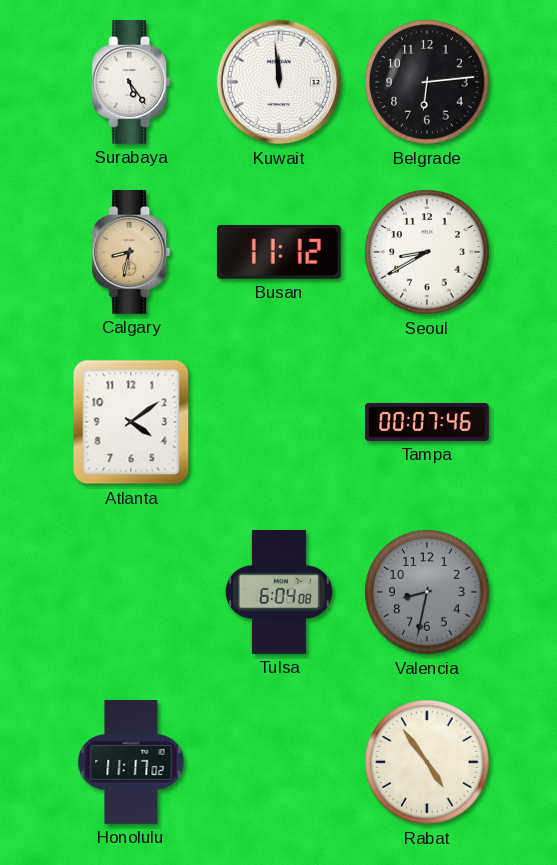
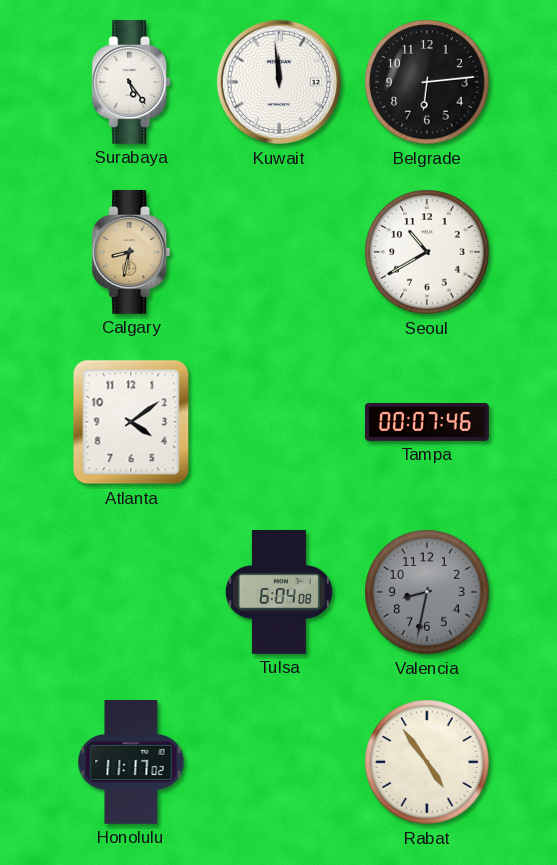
Busan: 11:12 -> none (279, 252)
Seoul: 8:40 -> 10:40 (427, 252)
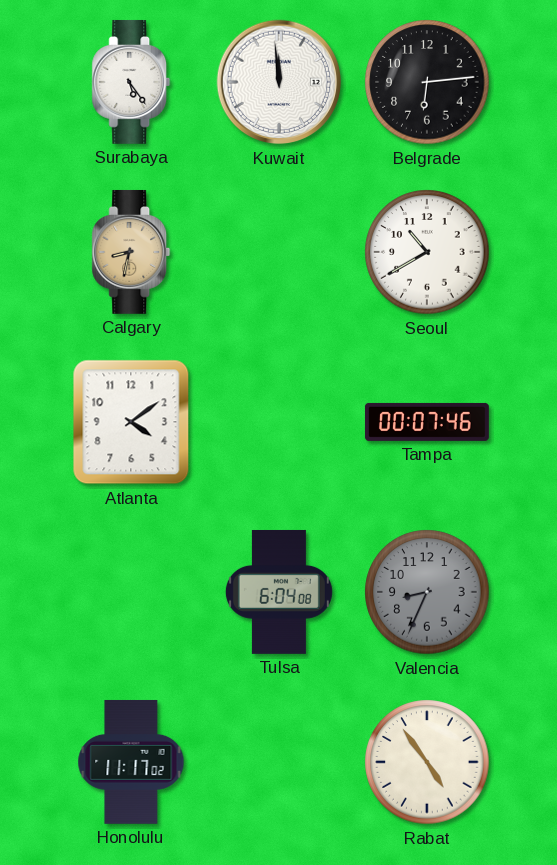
Valencia: 8:32 -> 8:34 (427, 592)
